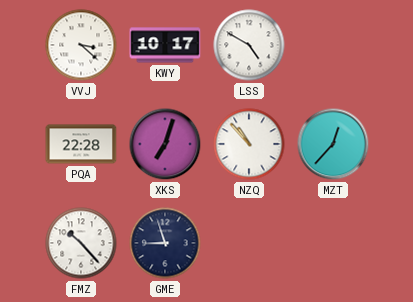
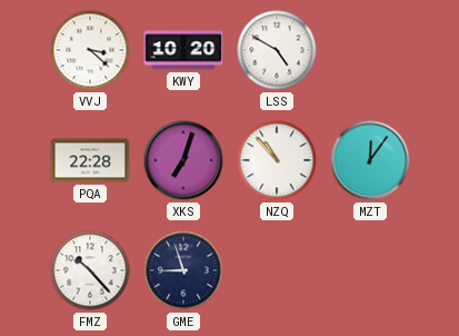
KWY: 10:17 -> 10:20 (183, 50)
MZT: 12:37 -> 12:06 (370, 160)
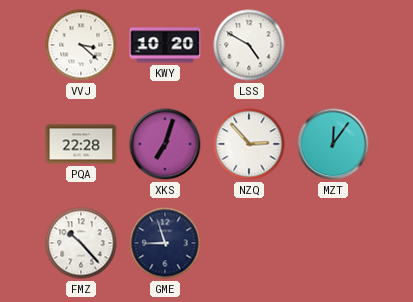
NZQ: 10:53 -> 2:53 (249, 144)
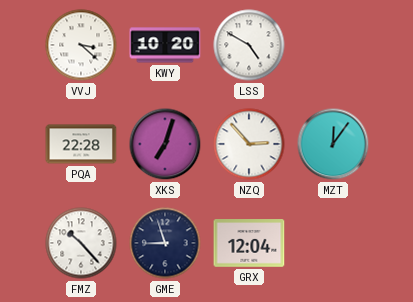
GRX: none -> 12:04 (249, 243)
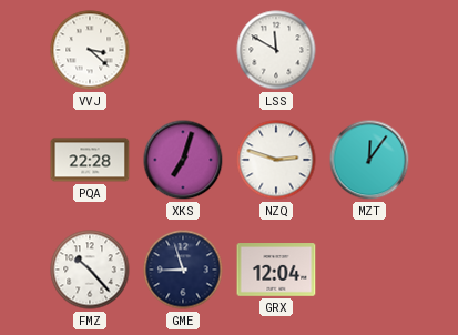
KWY: 10:20 -> none (165, 45)
LSS: 4:50 -> 11:50 (276, 50)
NZQ: 2:53 -> 2:48 (276, 160)
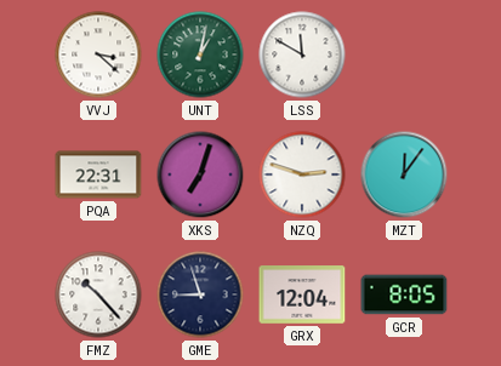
UNT: none -> 1:02 (200, 55)
PQA: 22:28 -> 22:31 (98, 175)
GCR: none -> 8:05 (404, 294)
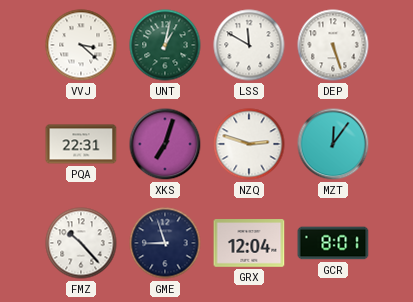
DEP: none -> 5:27 (333, 45)
GCR: 8:05 -> 8:01 (333, 243)
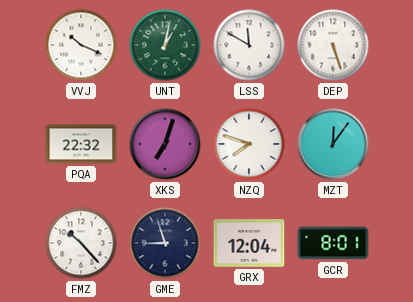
VVJ: 3:22 -> 10:19 (81, 45)
PQA: 22:31 -> 22:32 (81, 144)
NZQ: 2:48 -> 7:48 (249, 144)
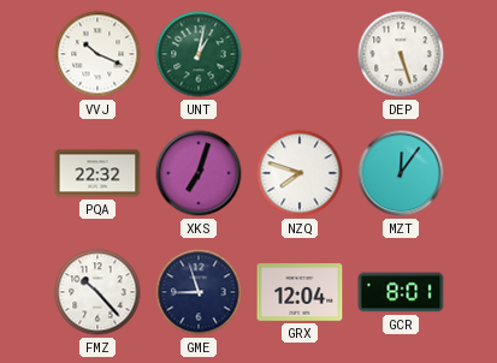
LSS: 11:50 -> none (249, 45)
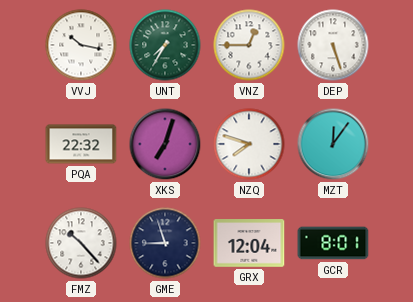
VVJ: 10:19 -> 10:17 (81, 45)
UNT: 1:02 -> 7:35 (165, 45)
VNZ: none -> 12:45 (249, 45)
